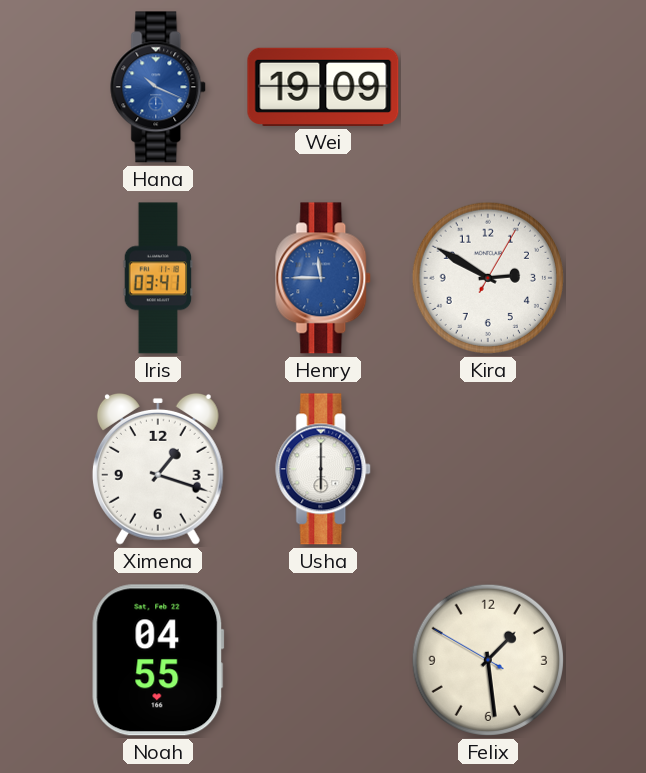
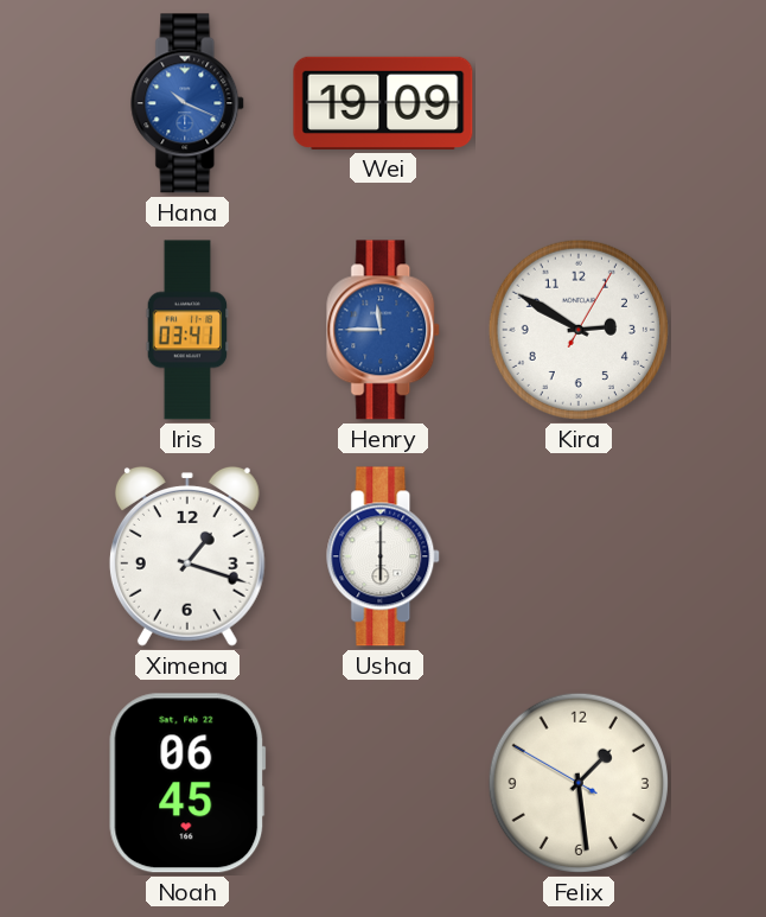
Noah: 04:55 -> 06:45 (187, 783)
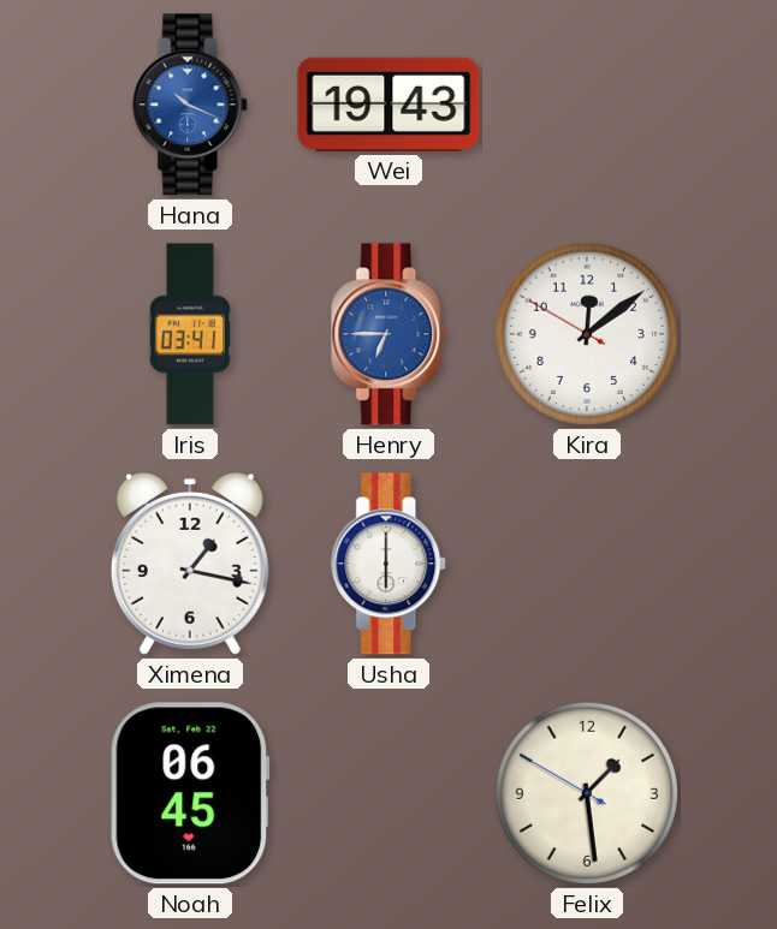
Wei: 19:09 -> 19:43 (388, 105)
Henry: 11:45 -> 6:45 (390, 334)
Kira: 2:50 -> 12:08 (587, 334)
Ximena: 1:18 -> 1:17 (190, 564)
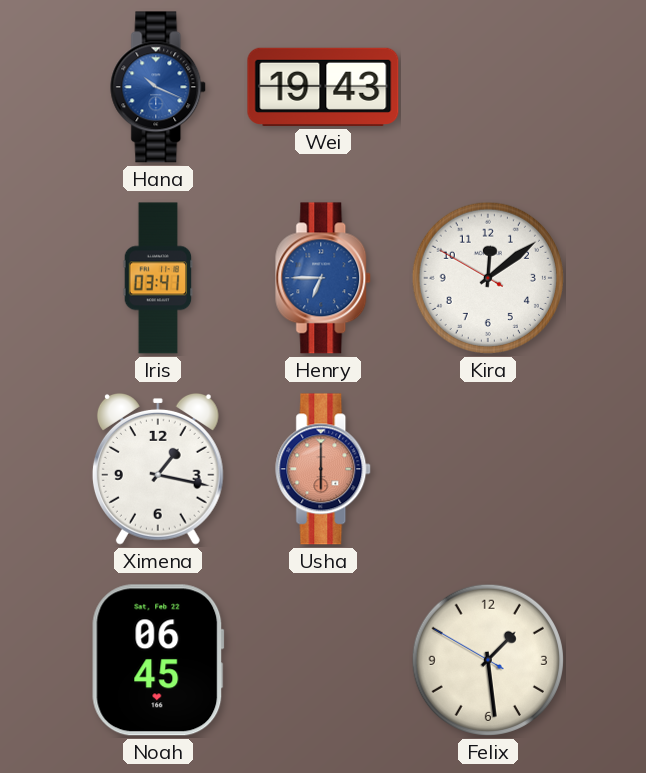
Usha dial: white -> salmon (324, 469)
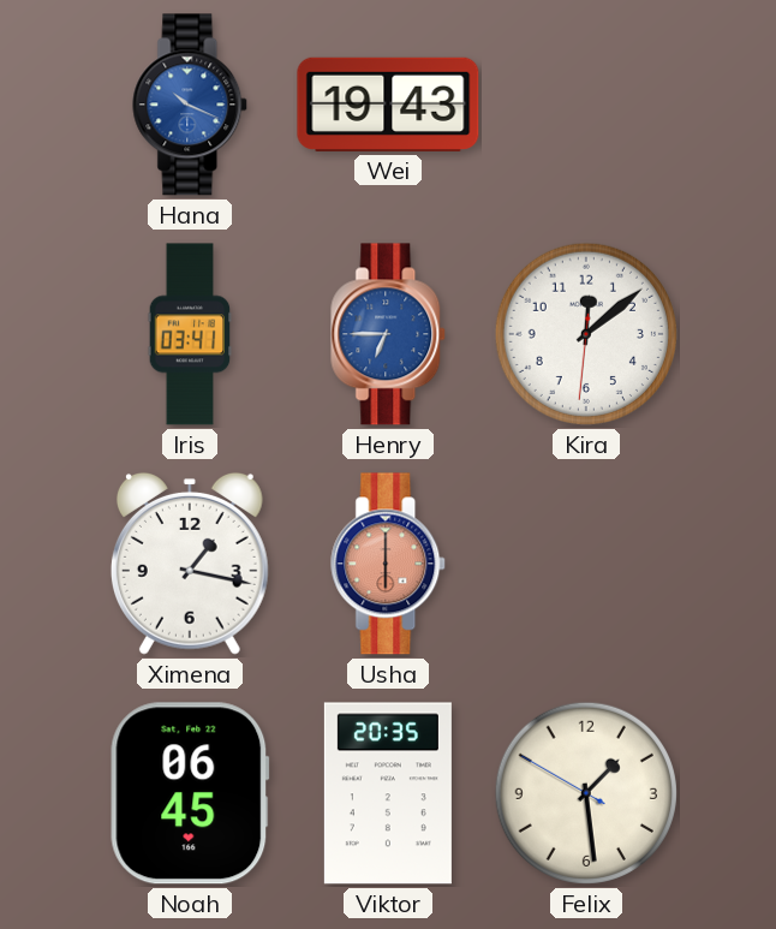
Kira: 12:08:50 -> 12:08:31 (586, 334)
Viktor: none -> 20:35 (388, 793)
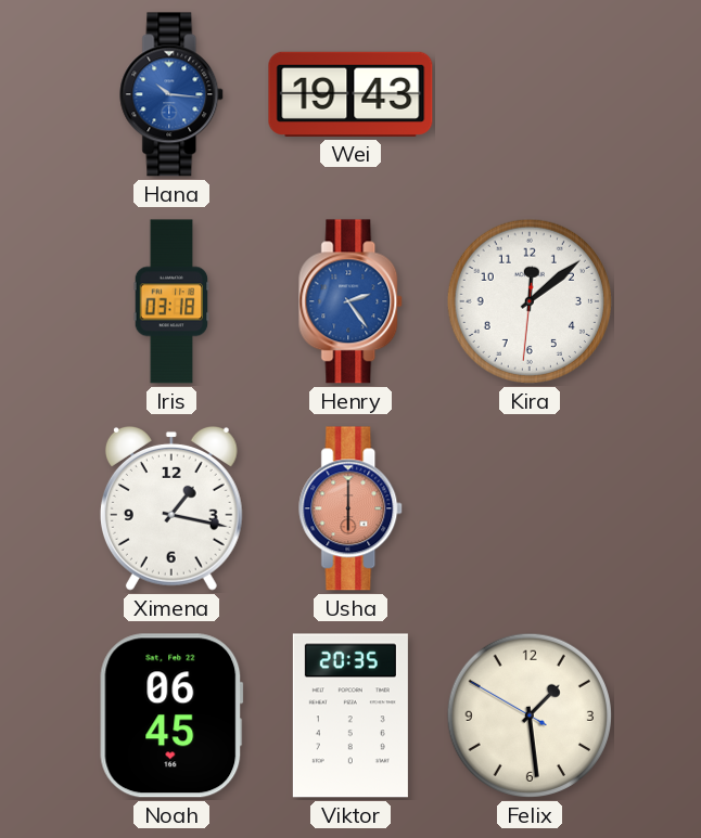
Hana: 10:19 -> 10:16 (173, 94)
Iris: 03:41 -> 03:18 (171, 301)
Henry: 6:45 -> 2:24 (352, 301)
